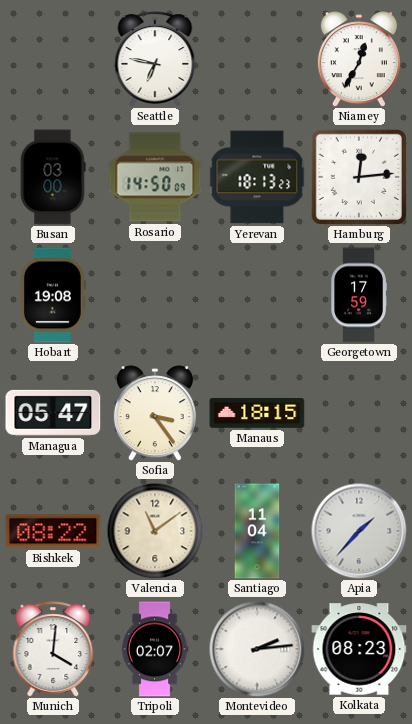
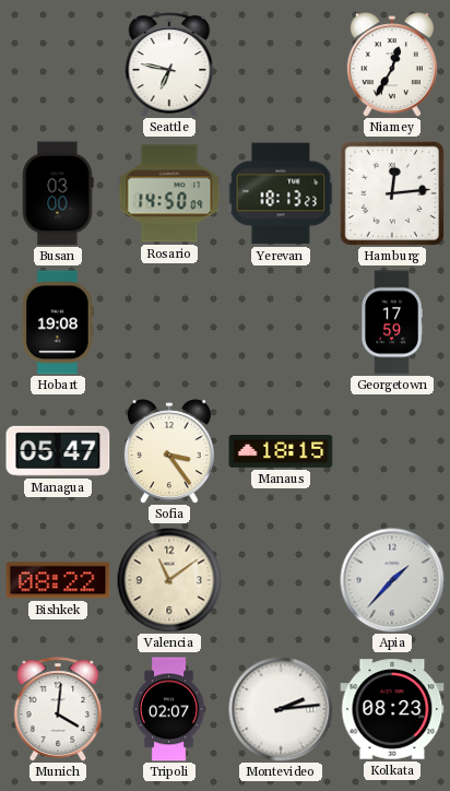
Santiago: 11:04 -> none (257, 531)
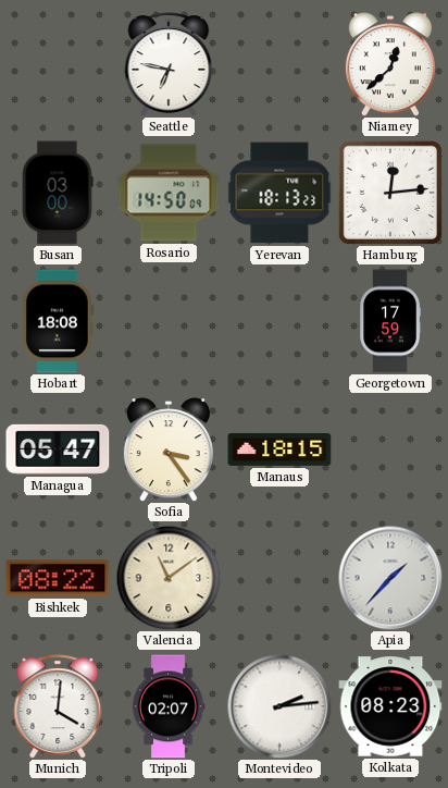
Niamey: 12:35 -> 12:38 (390, 64)
Hobart: 19:08 -> 18:08 (59, 321)
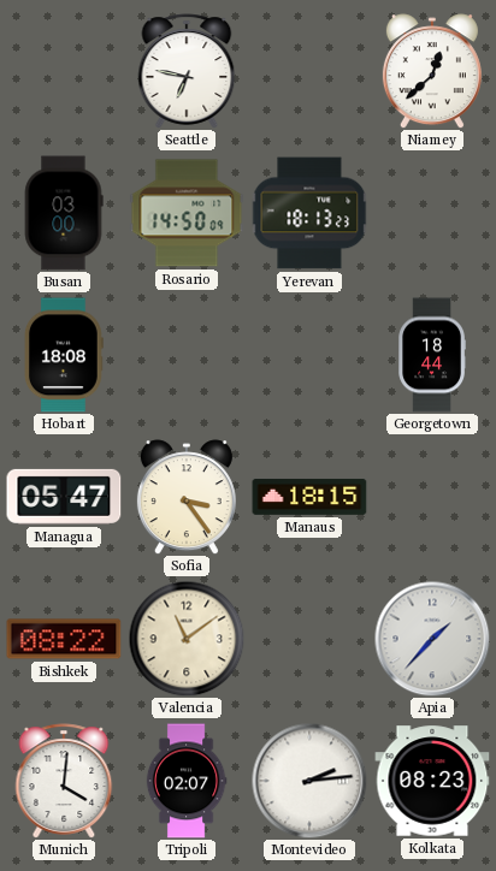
Hamburg: 12:14 -> none (390, 193)
Georgetown: 17:59 -> 18:44 (431, 355)
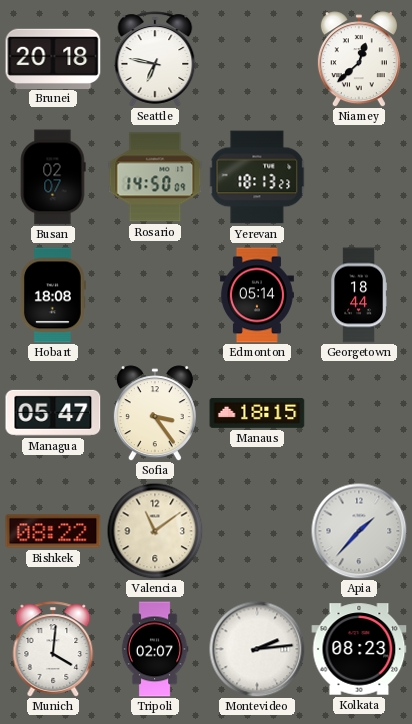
Brunei: none -> 20:18 (53, 58)
Busan: 03:00 -> 02:07 (53, 177)
Edmonton: none -> 05:14 (257, 295)
